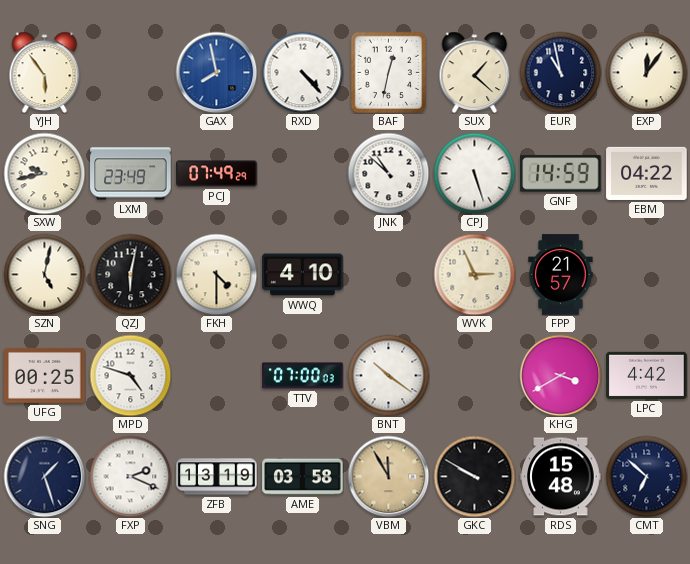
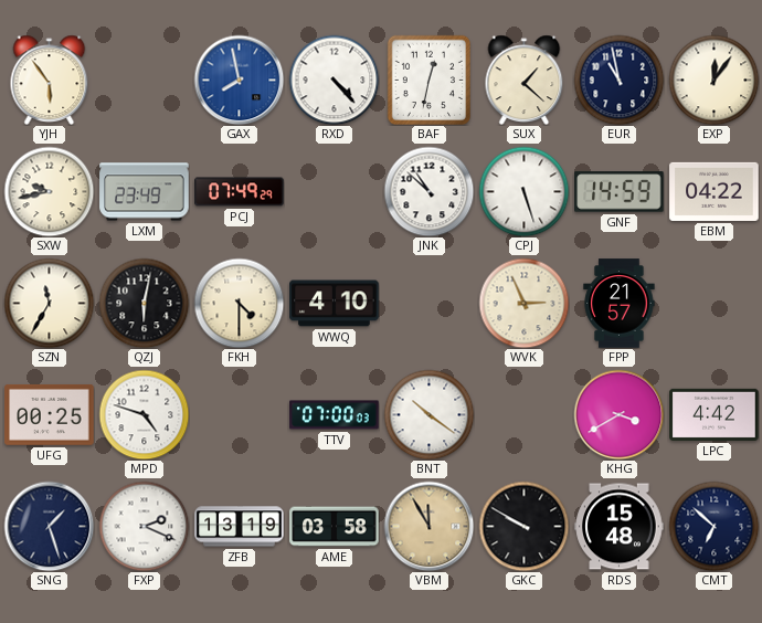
SZN: 5:02 -> 11:35 (49, 303)
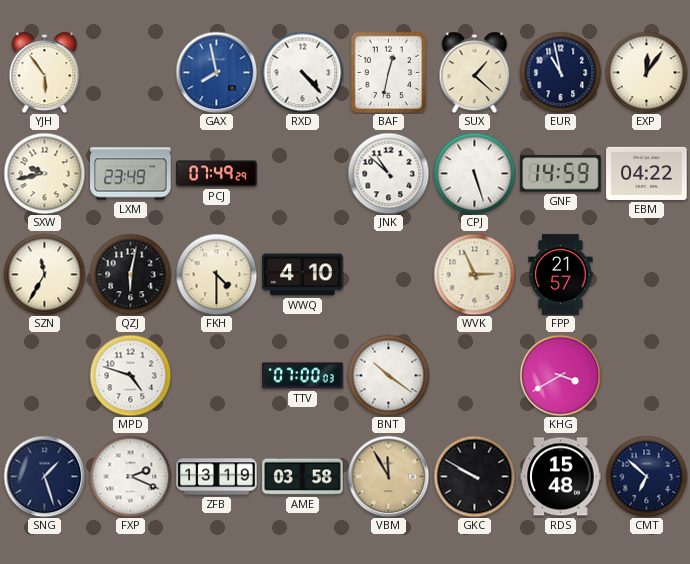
UFG: 00:25 -> none (50, 414)
LPC: 4:42 -> none (715, 414)
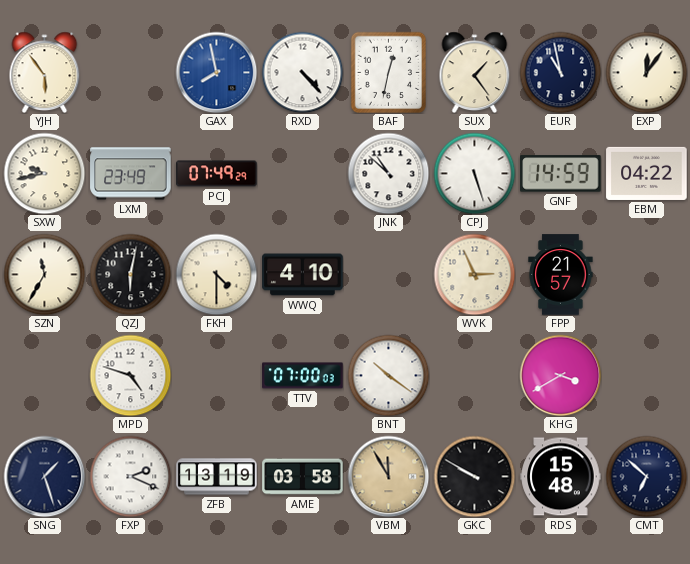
SUX: 1:22 -> 1:24 (475, 72)
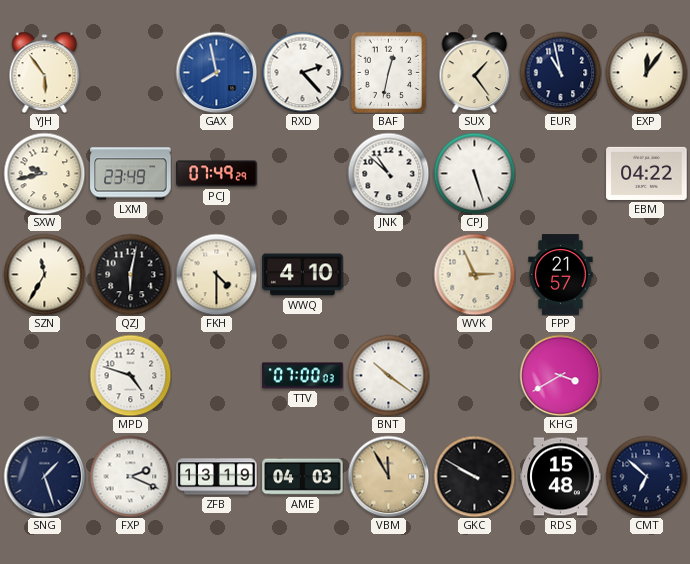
RXD: 4:23 -> 2:23 (302, 72)
GNF: 14:59 -> none (561, 174)
AME: 03:58 -> 04:03 (303, 477)
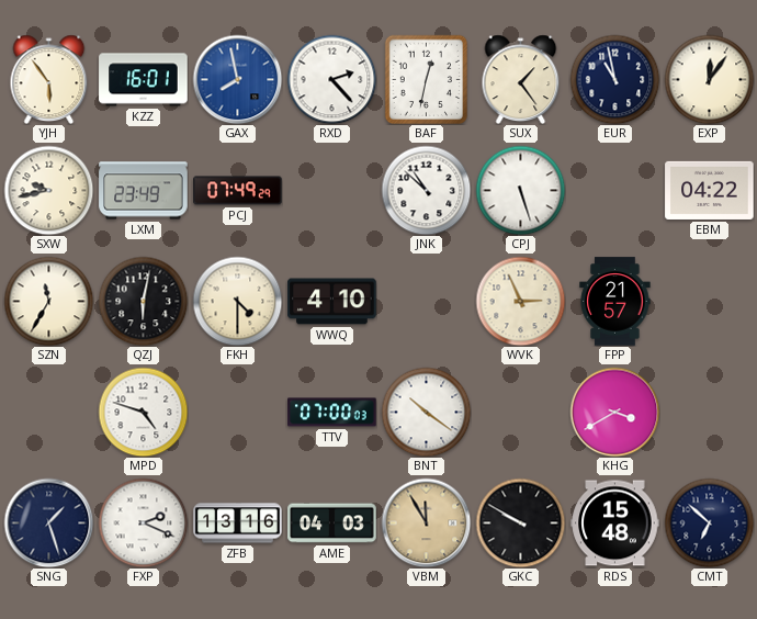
KZZ: none -> 16:01 (144, 80)
ZFB: 13:19 -> 13:16 (238, 524)
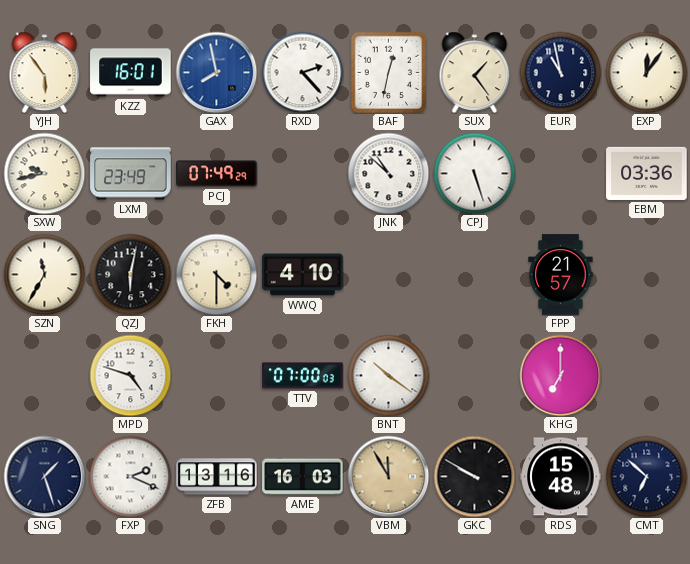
EBM: 04:22 -> 03:36 (647, 173)
WVK: 2:56 -> none (520, 301)
KHG: 3:40 -> 7:00 (560, 375)
AME: 04:03 -> 16:03 (303, 477)
